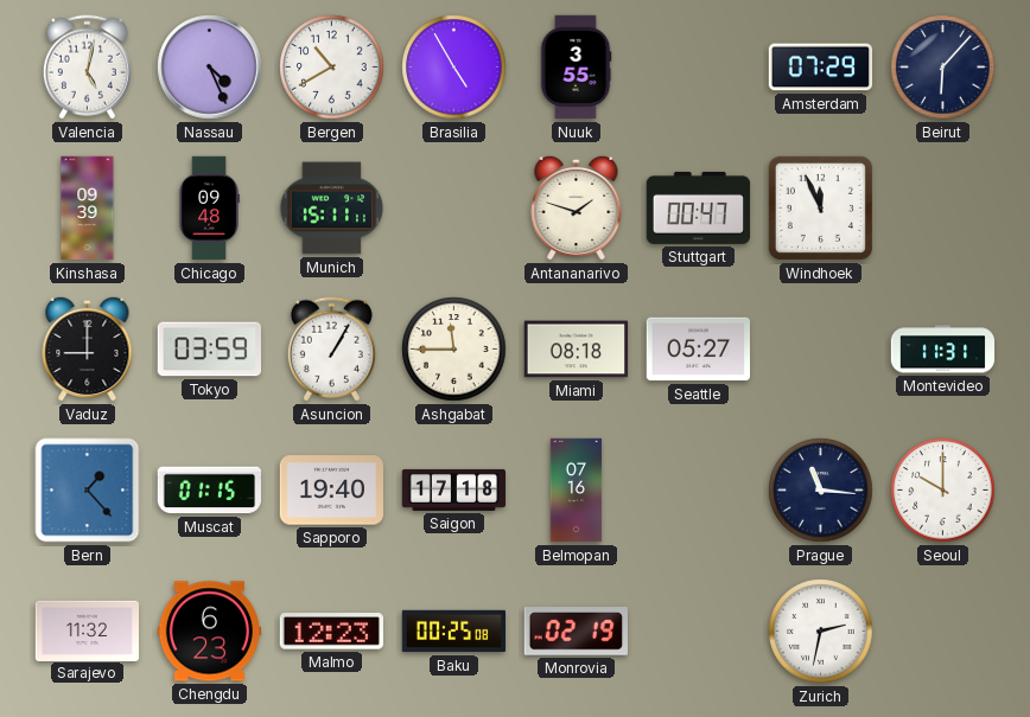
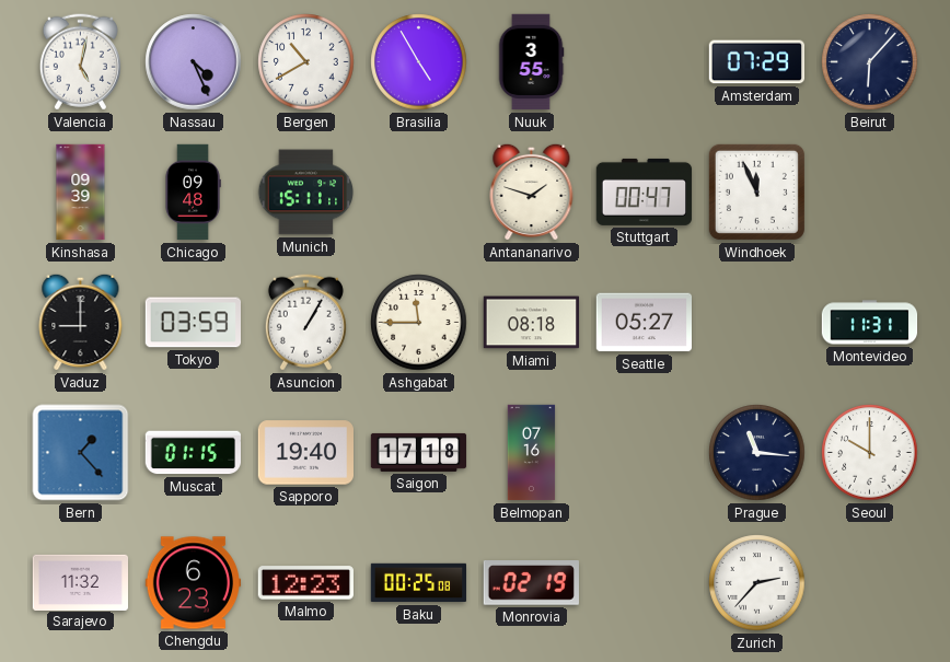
Zurich: 2:32 -> 2:37 (757, 583)
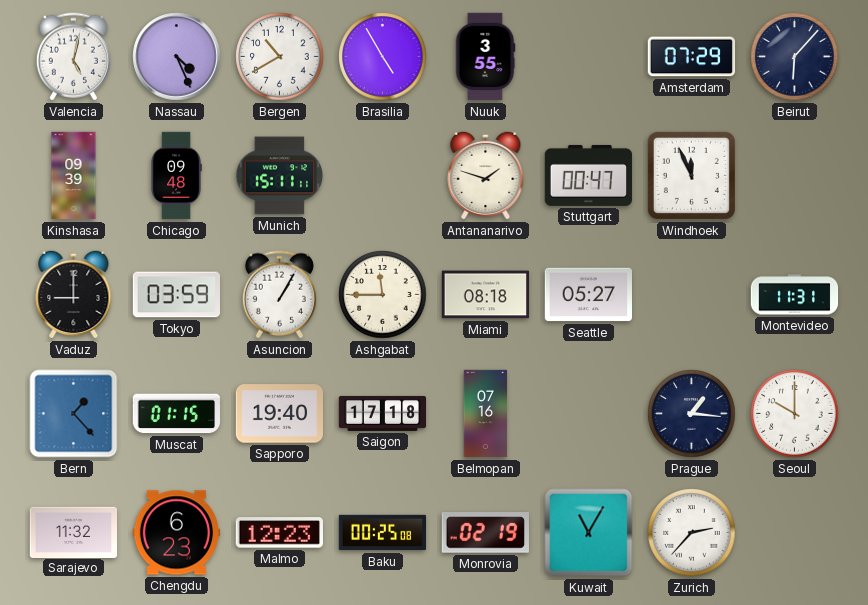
Prague: 11:16 -> 1:16 (692, 414)
Kuwait: none -> 11:05 (589, 533)
